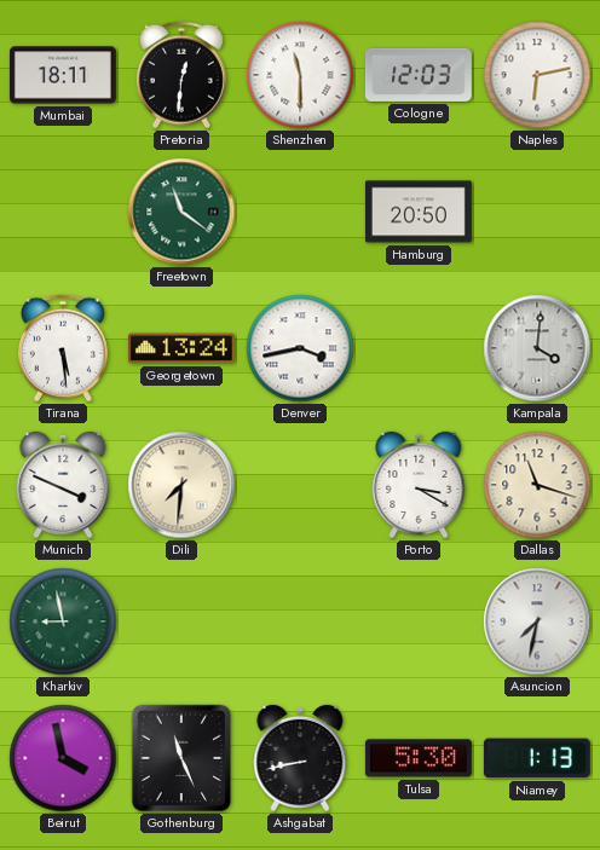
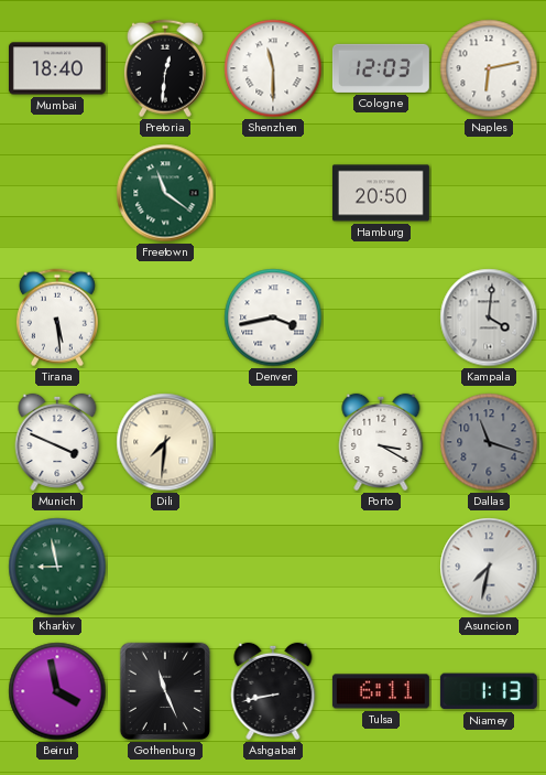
Mumbai: 18:11 -> 18:40 (57, 68)
Georgetown: 13:24 -> none (181, 348)
Dallas dial: cream -> grey (489, 442)
Tulsa: 5:30 -> 6:11 (381, 691)
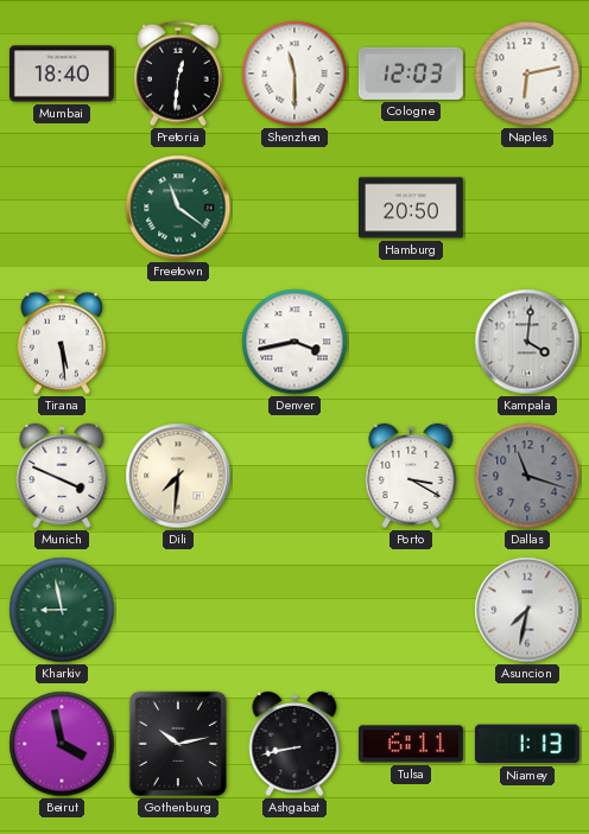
Gothenburg: 11:26 -> 10:13 (177, 744)
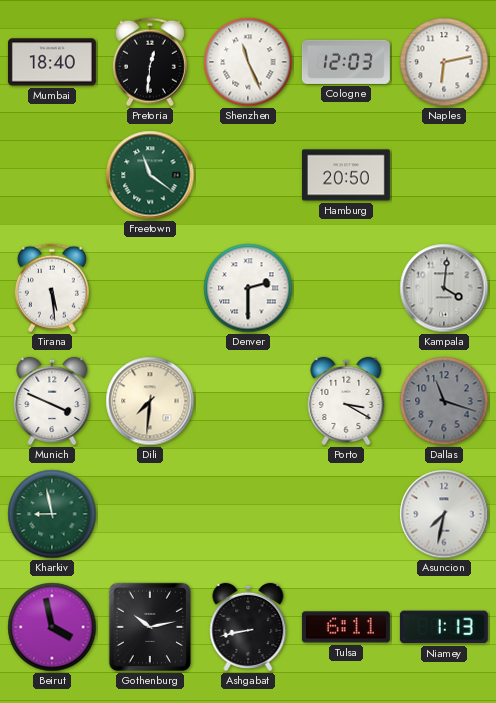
Shenzhen: 11:30 -> 11:26 (248, 62)
Denver: 3:43 -> 2:30 (248, 288)
